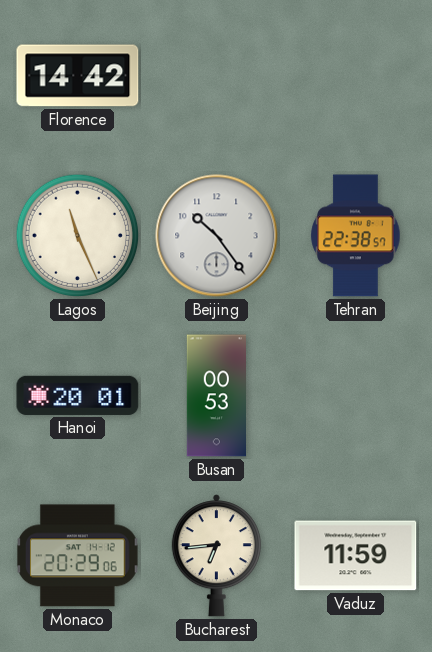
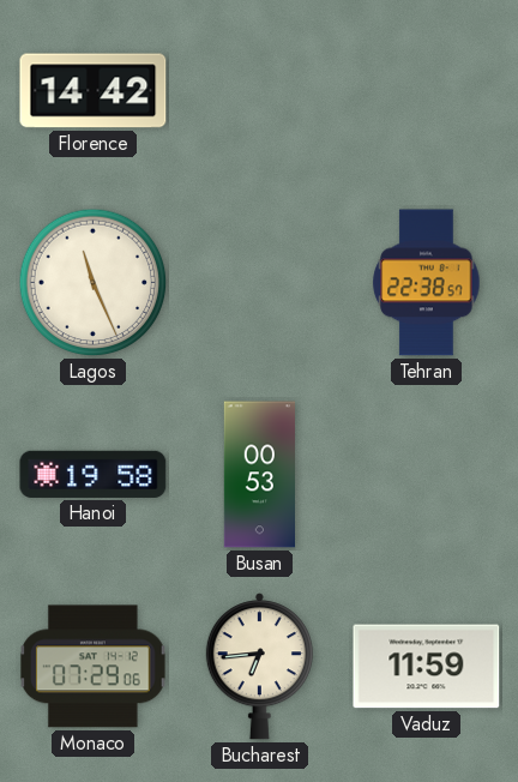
Beijing: 10:24 -> none (217, 236)
Hanoi: 20:01 -> 19:58 (94, 474)
Monaco: 20:29 -> 07:29 (94, 667)
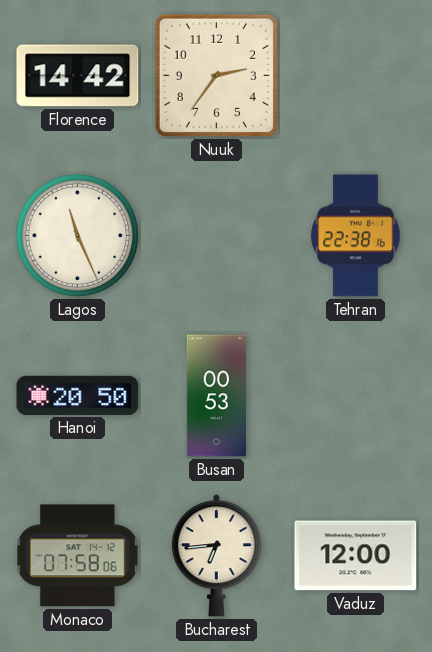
Nuuk: none -> 2:36 (216, 75)
Tehran: 22:38:57 -> 22:38:16 (356, 236)
Hanoi: 19:58 -> 20:50 (78, 395)
Monaco: 07:29 -> 07:58 (78, 556)
Vaduz: 11:59 -> 12:00 (356, 556)
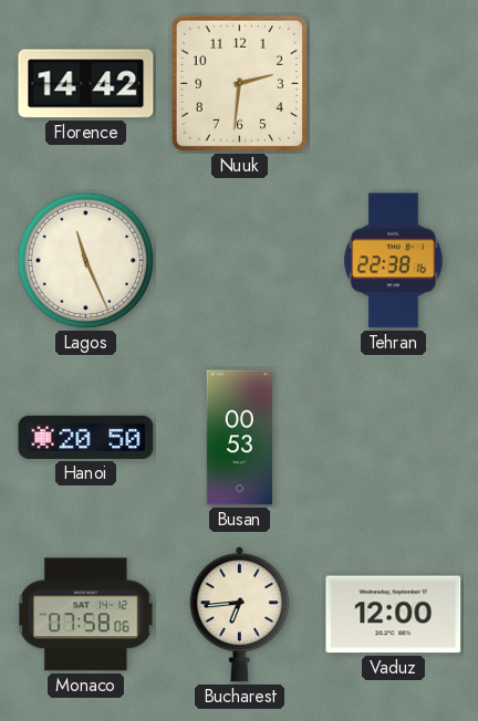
Nuuk: 2:36 -> 2:31 (239, 83)
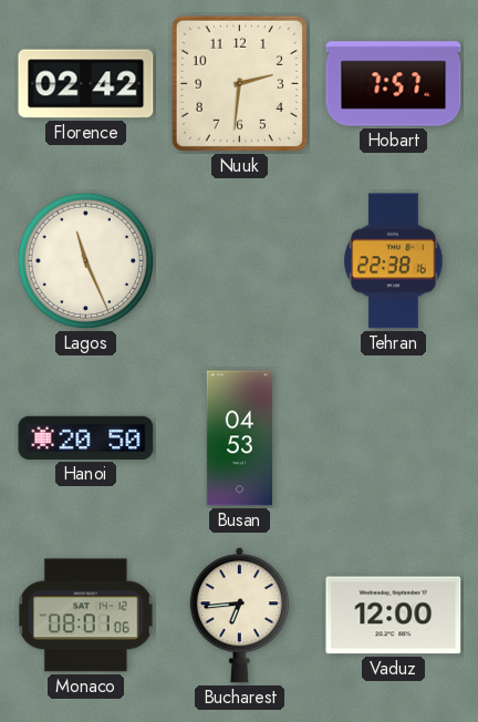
Florence: 14:42 -> 02:42 (86, 84)
Hobart: none -> 7:57 (394, 84)
Busan: 00:53 -> 04:53 (239, 439)
Monaco: 07:58 -> 08:01 (86, 616)
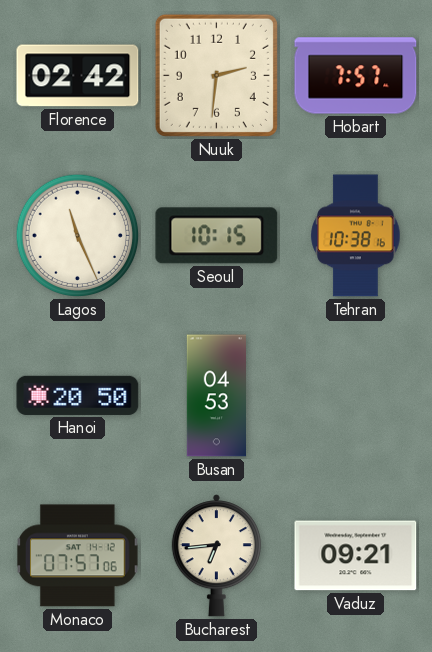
Seoul: none -> 10:15 (217, 236)
Tehran: 22:38 -> 10:38 (356, 236)
Monaco: 08:01 -> 07:57 (78, 556)
Vaduz: 12:00 -> 09:21 (356, 556)
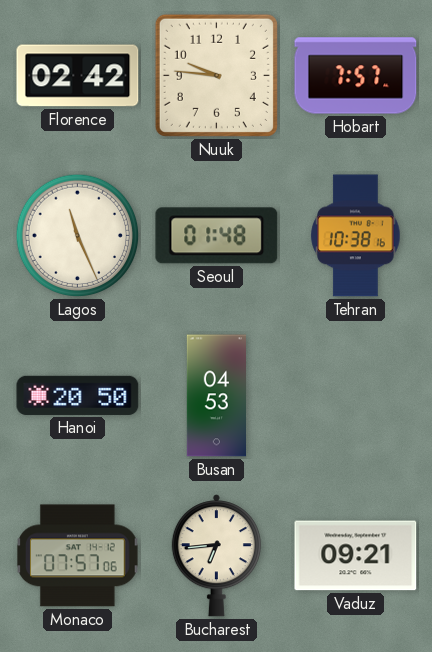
Nuuk: 2:31 -> 9:46 (216, 75)
Seoul: 10:15 -> 01:48 (217, 236)
